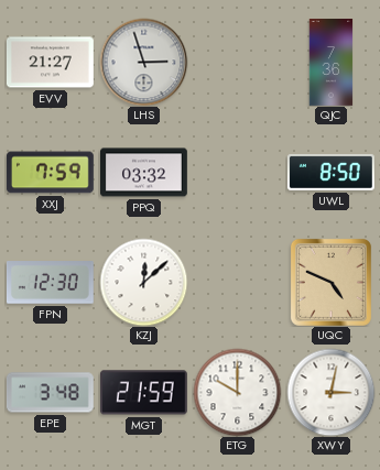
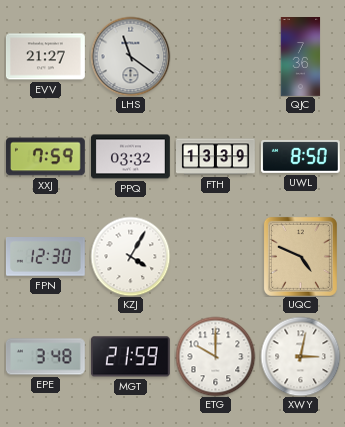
LHS: 2:57 -> 11:21 (130, 56)
FTH: none -> 13:39 (216, 157)
KZJ: 12:08 -> 4:05 (130, 256)
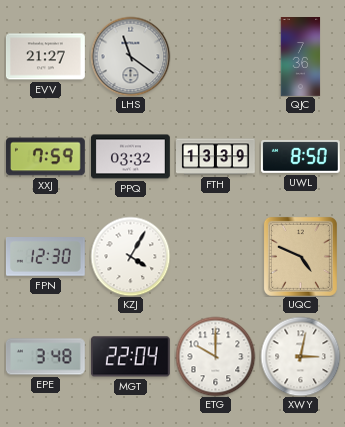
MGT: 21:59 -> 22:04 (130, 357)
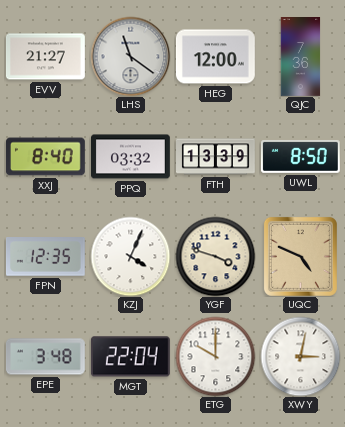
HEG: none -> 12:00 (215, 57)
XXJ: 7:59 -> 8:40 (45, 157)
FPN: 12:30 -> 12:35 (45, 257)
KZJ: 4:05 -> 4:04 (130, 256)
YGF: none -> 3:48 (215, 256)
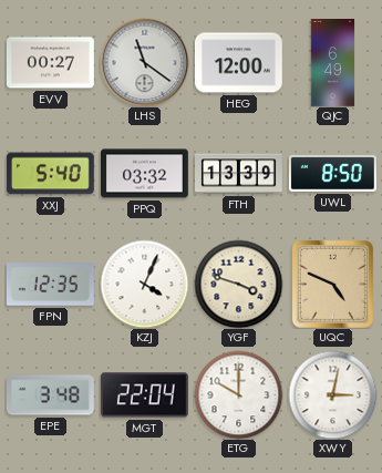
EVV: 21:27 -> 00:27 (51, 63)
QJC: 7:36 -> 6:49 (333, 63)
XXJ: 8:40 -> 5:40 (50, 174)
